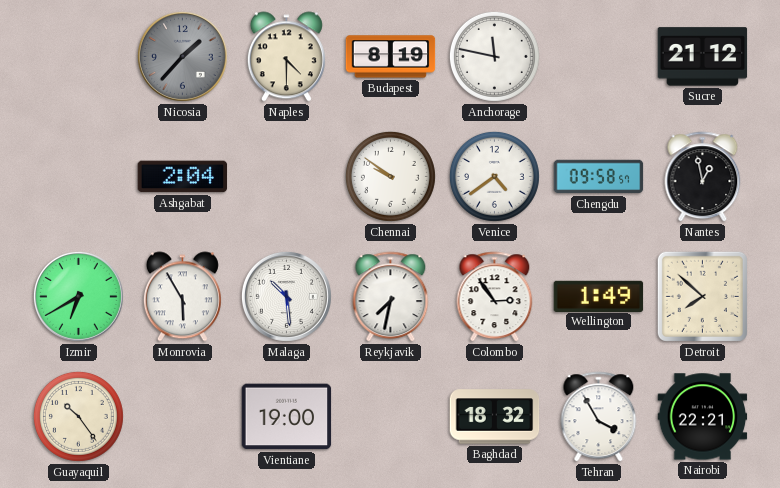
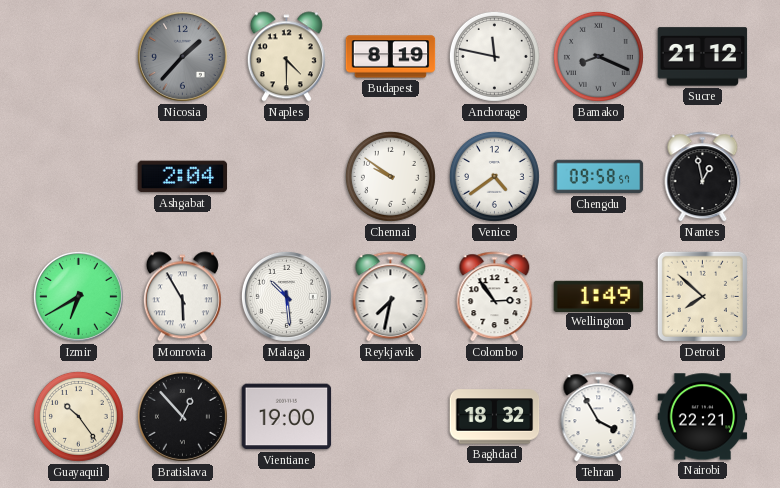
Bamako: none -> 8:19 (598, 56)
Bratislava: none -> 12:53 (182, 416)
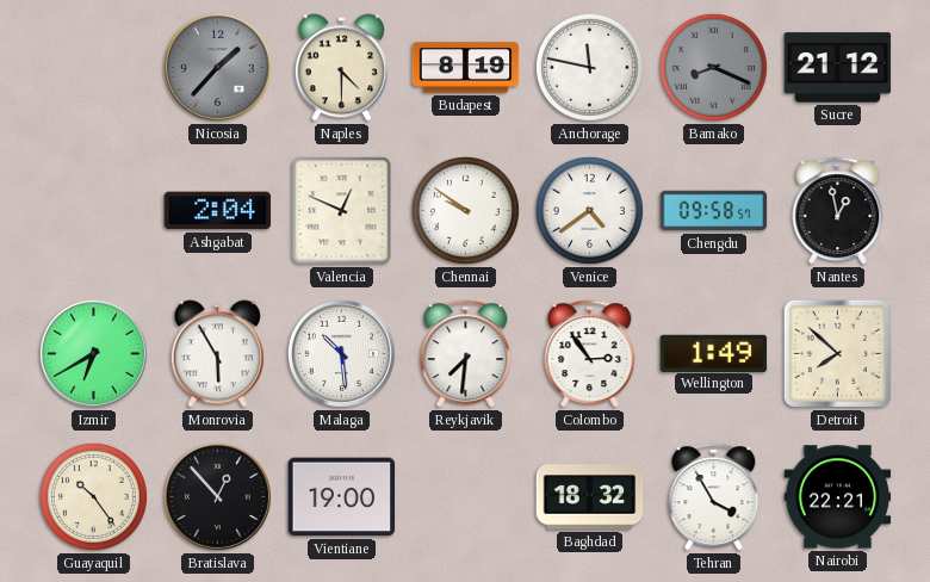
Valencia: none -> 12:49 (342, 211)
Reykjavik: 7:32 -> 7:31 (466, 354)
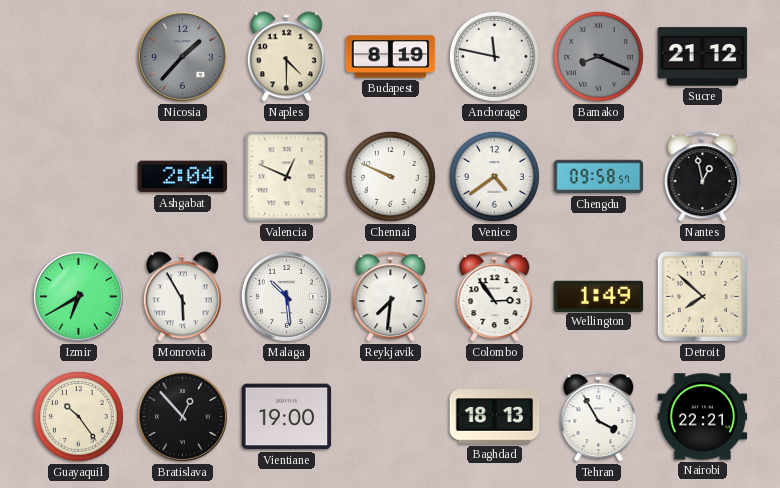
Chennai: 9:51 -> 9:49 (390, 176)
Baghdad: 18:32 -> 18:13 (495, 417)
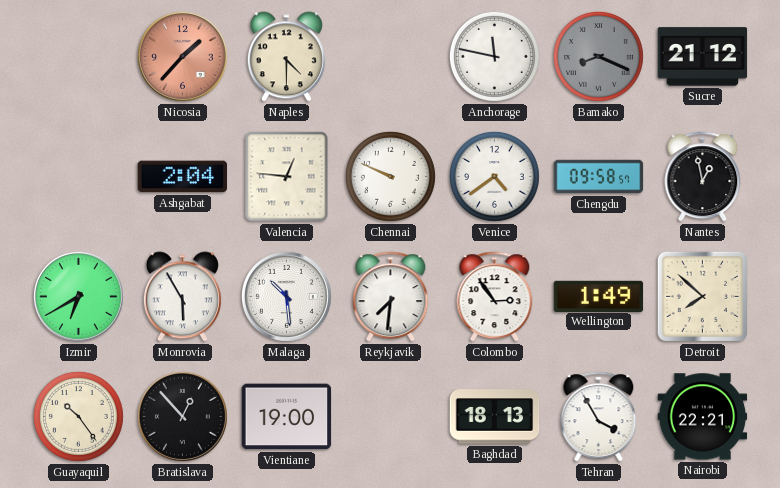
Nicosia dial: grey -> salmon (182, 56)
Budapest: 8:19 -> none (391, 57)
Valencia: 12:49 -> 12:46 (287, 177)
